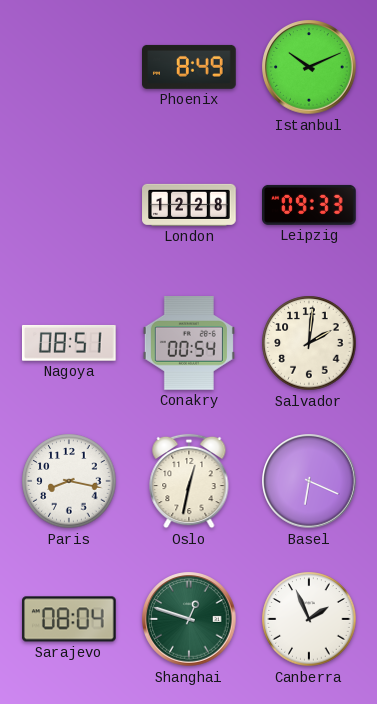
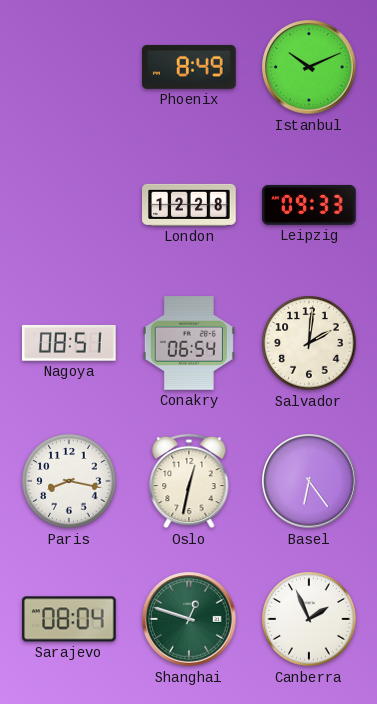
Conakry: 00:54 -> 06:54 (189, 344)
Basel: 6:19 -> 6:24 (309, 481)
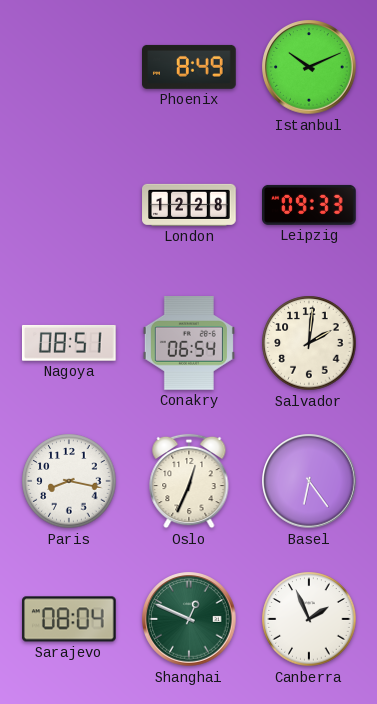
Oslo: 12:32 -> 12:34 (189, 481)
Shanghai: 12:48 -> 12:49 (189, 619)
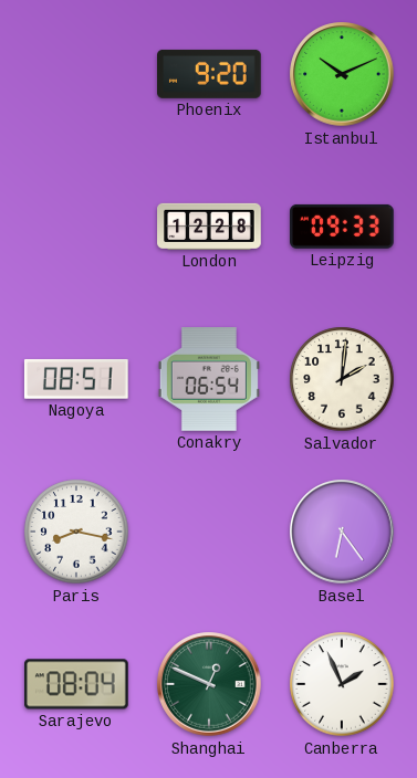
Phoenix: 8:49 -> 9:20 (210, 74)
Oslo: 12:34 -> none (189, 481)
